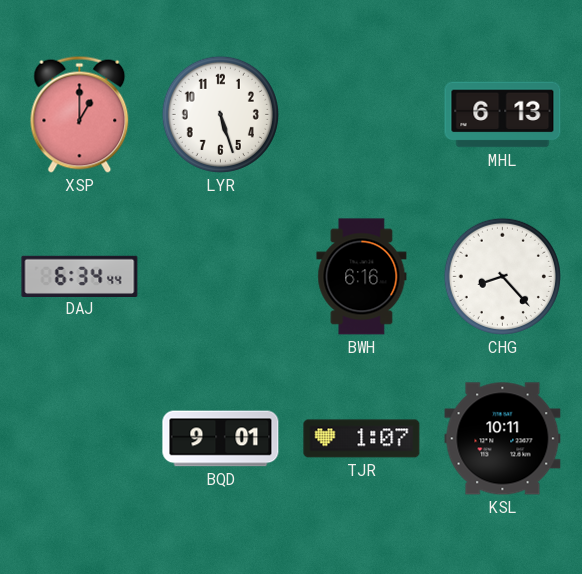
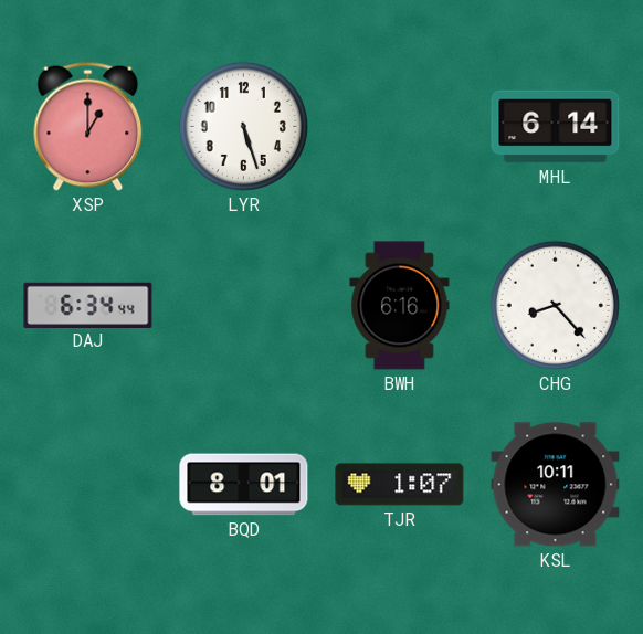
MHL: 6:13 -> 6:14 (556, 127)
BQD: 9:01 -> 8:01 (244, 485)
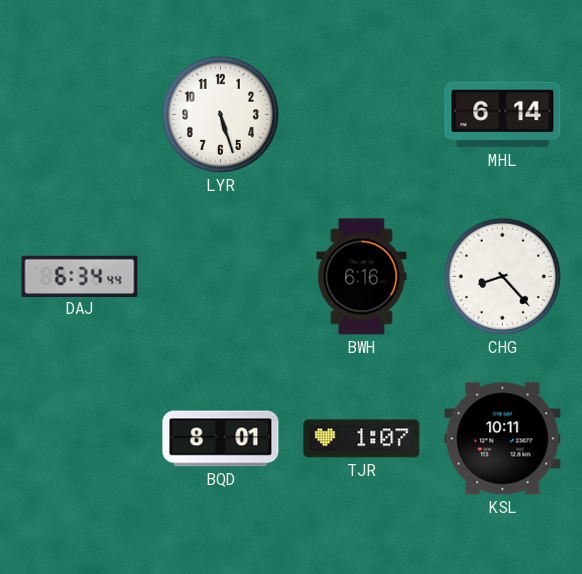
XSP: 1:00 -> none (88, 126)
